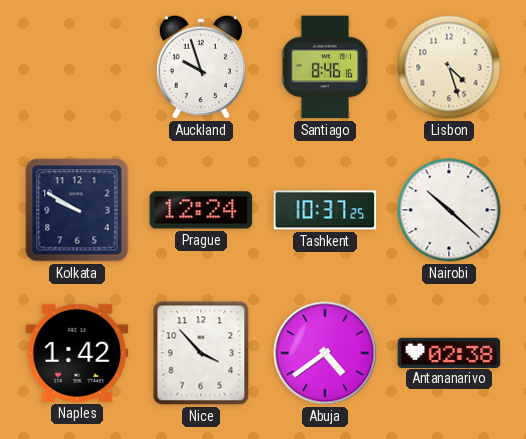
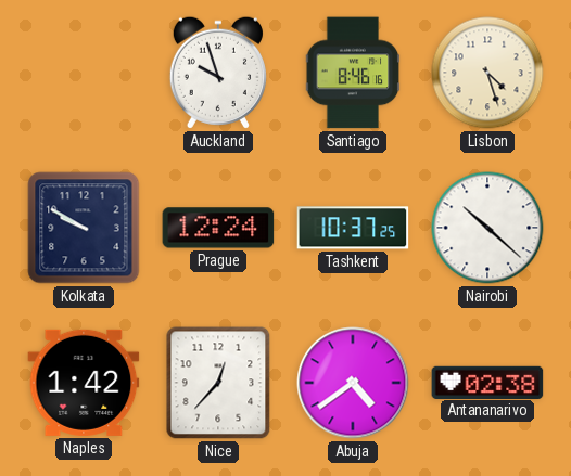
Nice: 3:53 -> 12:37 (218, 383)
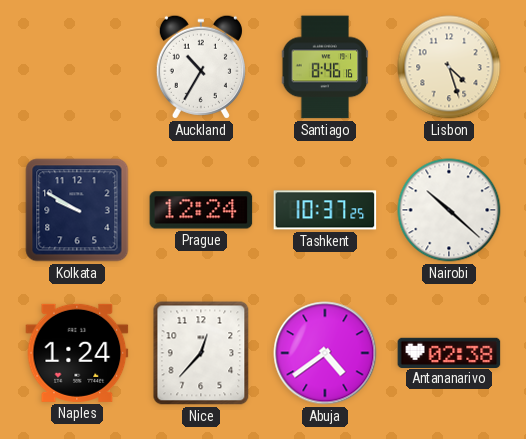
Auckland: 9:57 -> 10:35 (201, 67)
Naples: 1:42 -> 1:24 (77, 353)
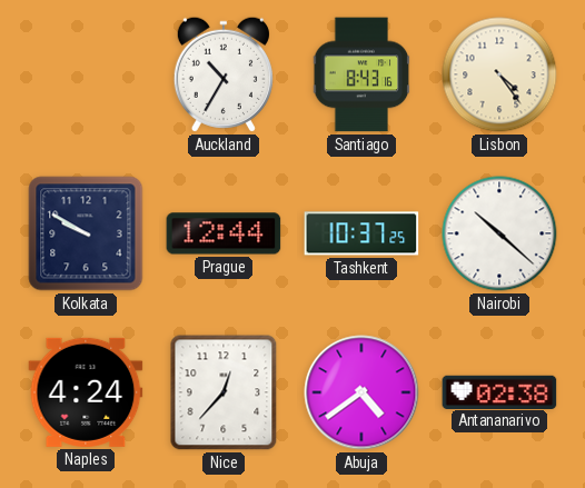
Santiago: 8:46 -> 8:43 (361, 74)
Lisbon: 4:27 -> 4:24 (499, 74)
Prague: 12:24 -> 12:44 (224, 233)
Naples: 1:24 -> 4:24 (86, 392)
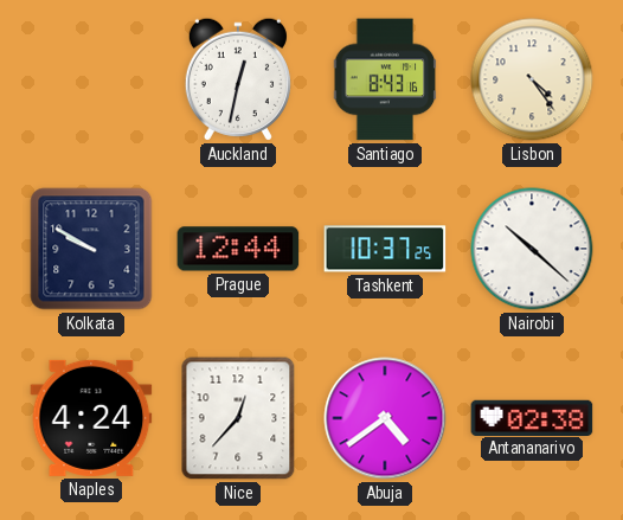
Auckland: 10:35 -> 12:32 (238, 79)
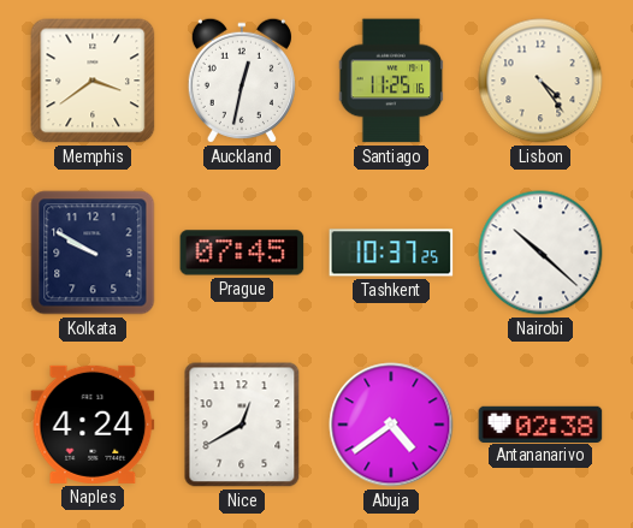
Memphis: none -> 3:39 (93, 81)
Santiago: 8:43 -> 11:25 (391, 81)
Prague: 12:44 -> 07:45 (242, 253)
Nice: 12:37 -> 12:40 (242, 425)
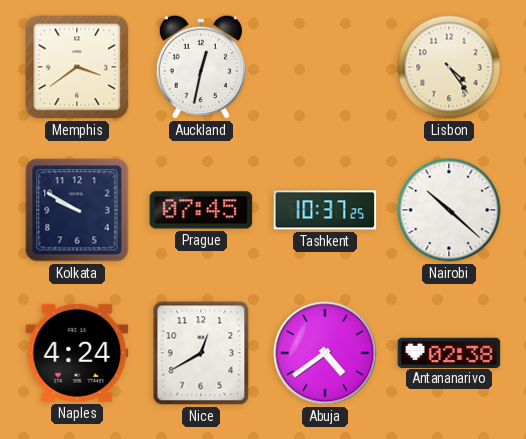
Santiago: 11:25 -> none (391, 81)
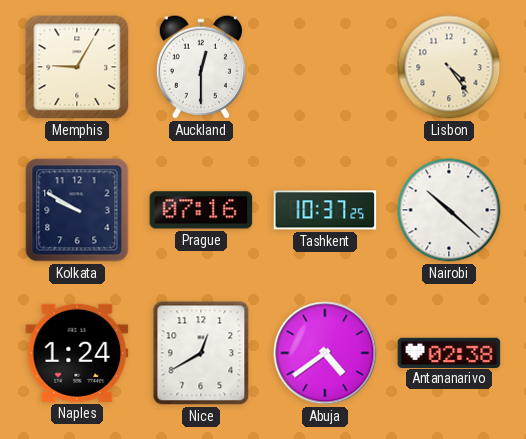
Memphis: 3:39 -> 9:05 (77, 67)
Auckland: 12:32 -> 12:30 (201, 67)
Prague: 07:45 -> 07:16 (201, 210)
Naples: 4:24 -> 1:24 (77, 353)
